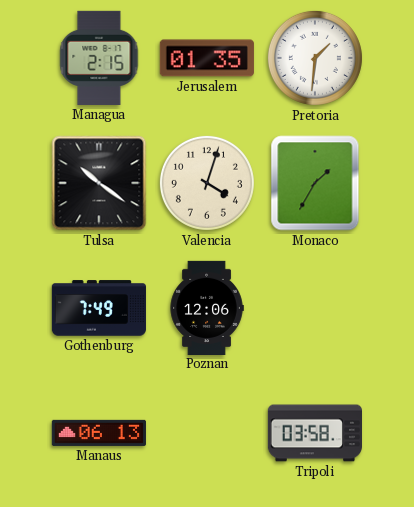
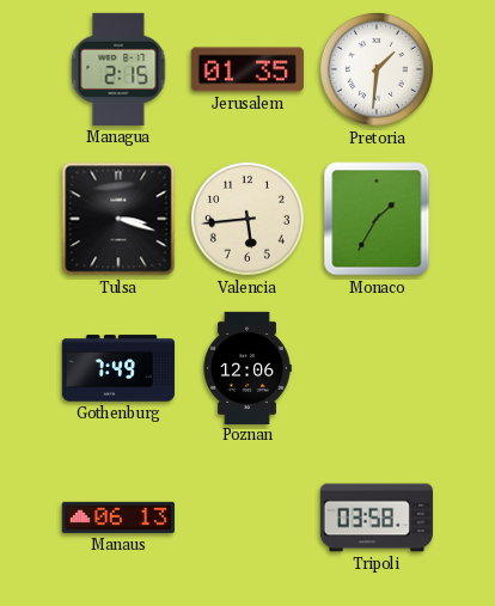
Tulsa: 10:21 -> 3:18 (118, 219)
Valencia: 4:03 -> 5:44 (247, 219)
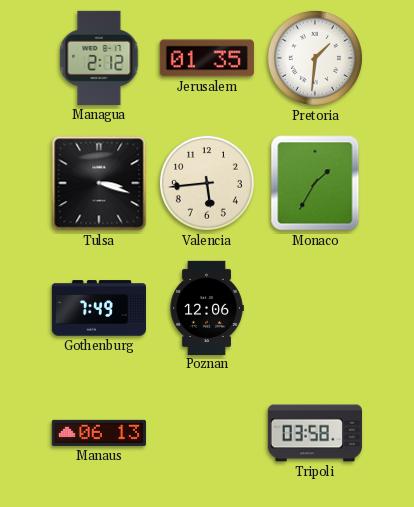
Managua: 2:15 -> 2:12 (99, 58)
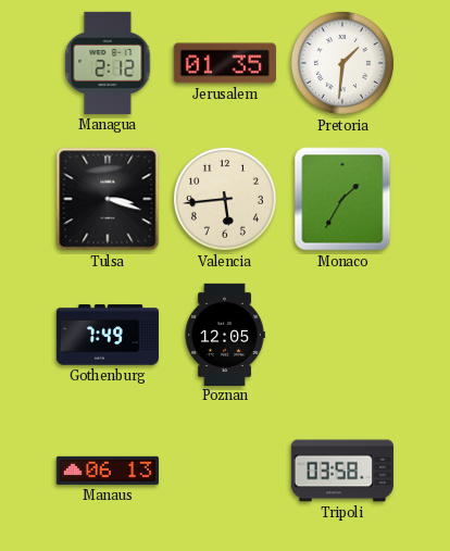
Poznan: 12:06 -> 12:05 (225, 334)
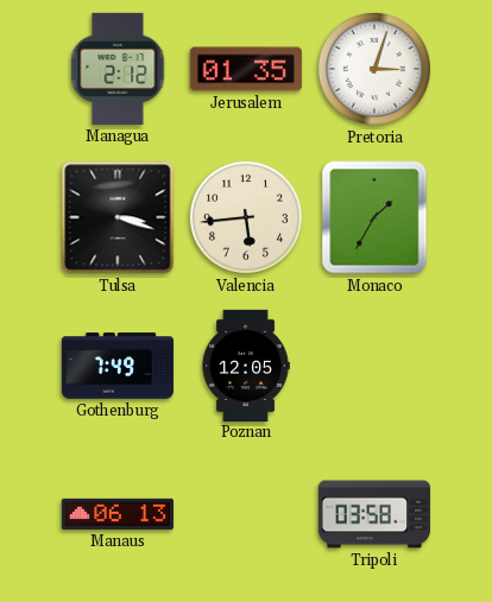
Pretoria: 1:31 -> 3:03 (374, 69)
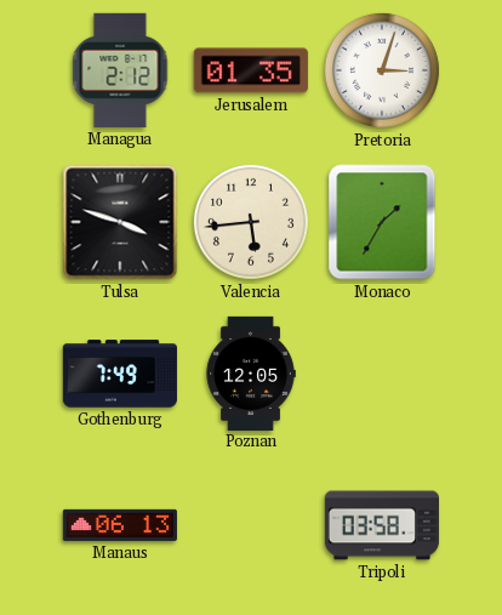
Tulsa: 3:18 -> 3:48 (120, 222)
